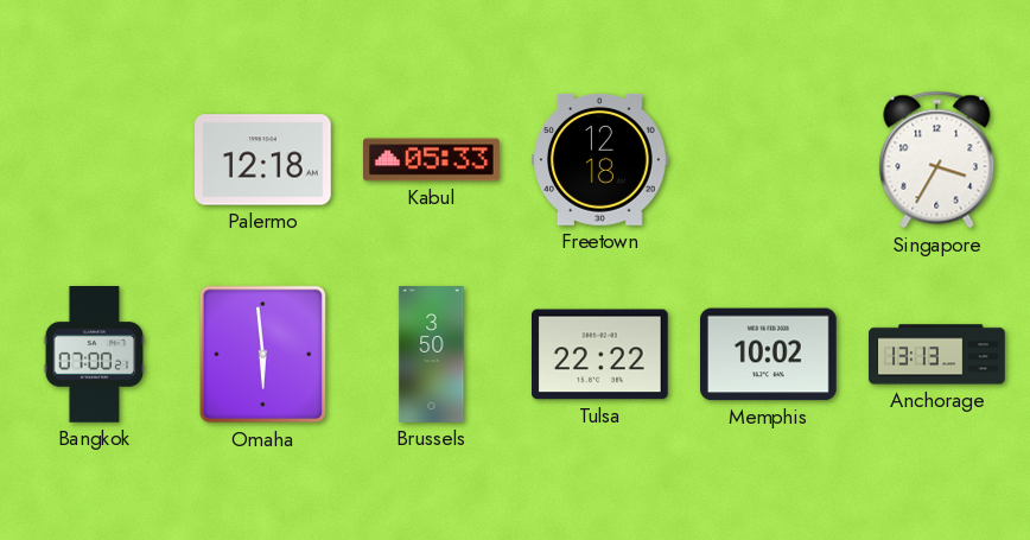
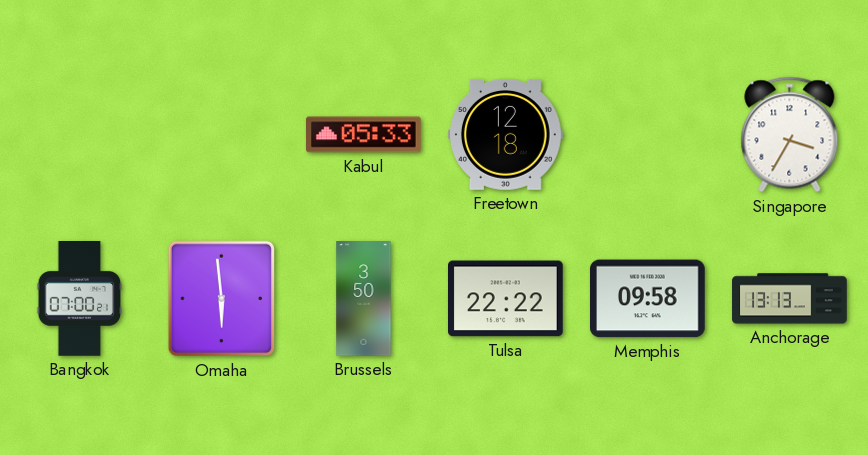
Palermo: 12:18 -> none (263, 160)
Memphis: 10:02 -> 09:58 (648, 299)
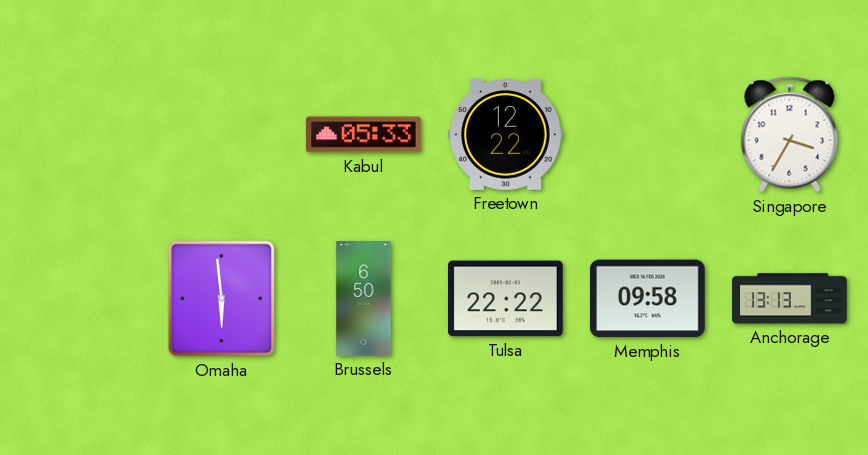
Freetown: 12:18 -> 12:22 (506, 135)
Bangkok: 07:00 -> none (80, 299)
Brussels: 3:50 -> 6:50 (364, 299)
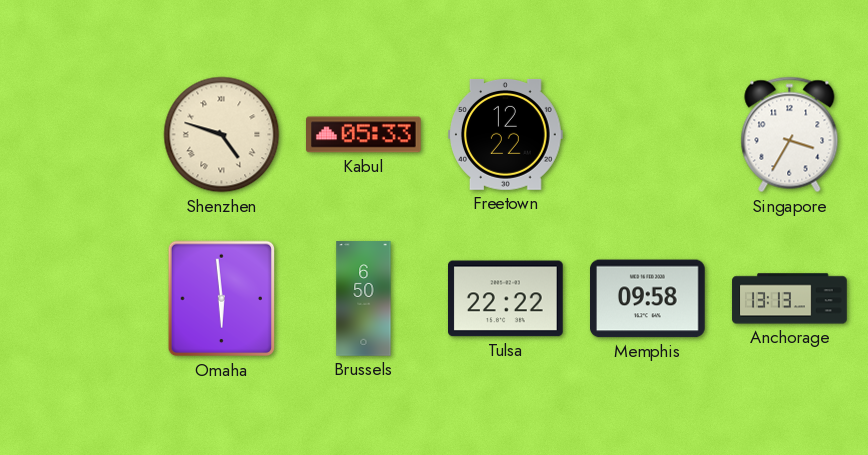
Shenzhen: none -> 4:48 (222, 135)
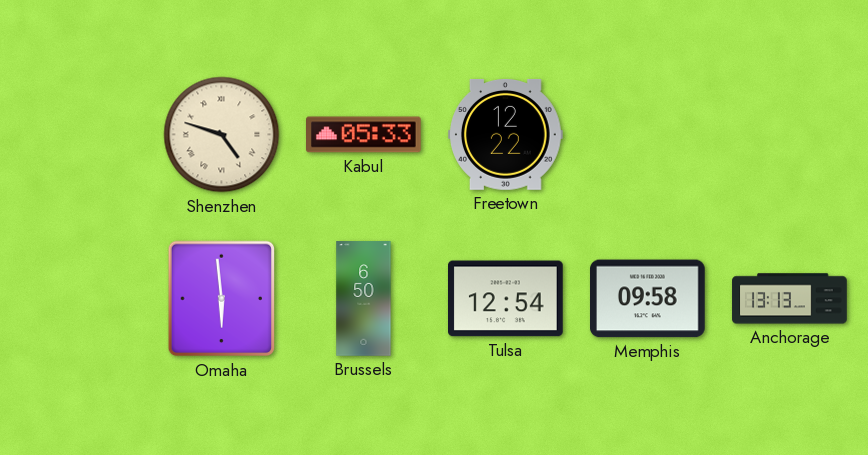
Singapore: 3:35 -> none (790, 135)
Tulsa: 22:22 -> 12:54 (506, 299)
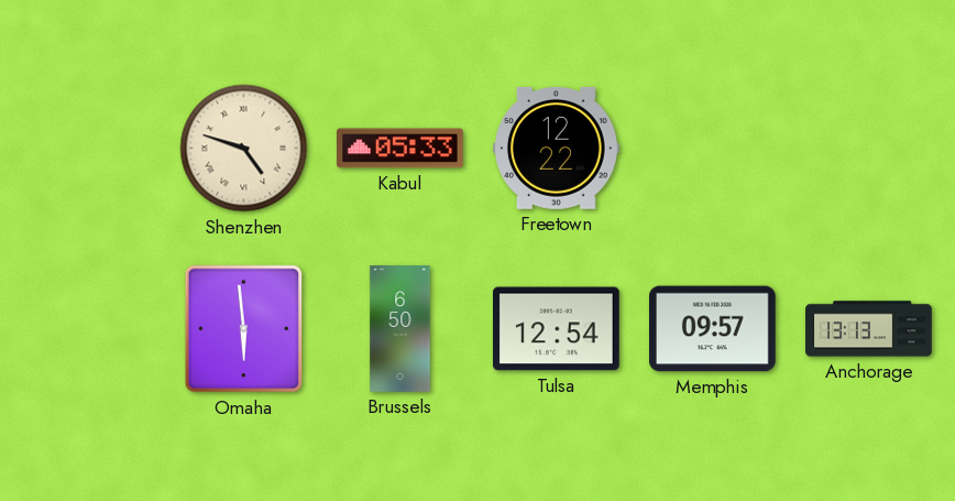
Memphis: 09:58 -> 09:57 (713, 329)
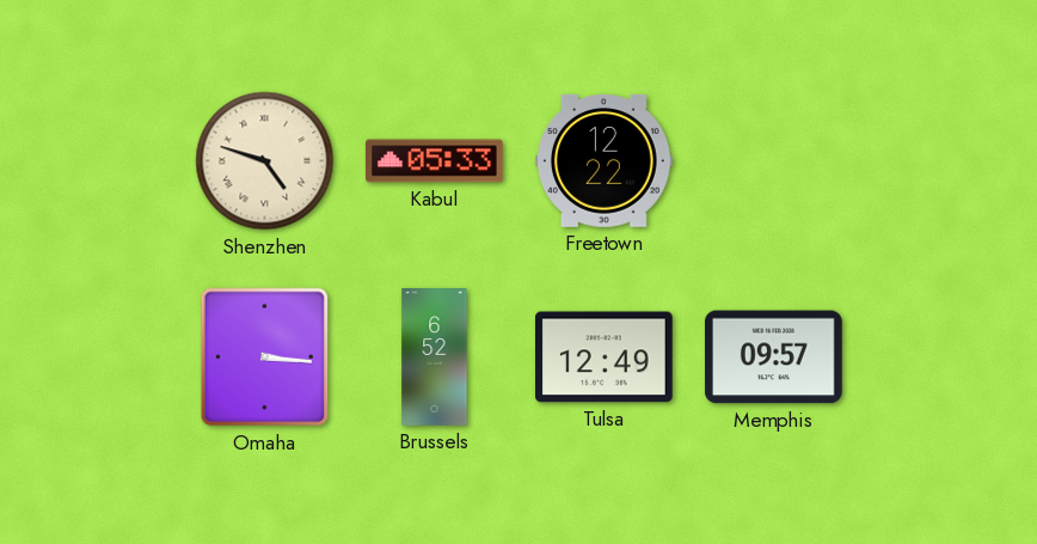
Omaha: 5:59 -> 3:16 (265, 357)
Brussels: 6:50 -> 6:52 (435, 357)
Tulsa: 12:54 -> 12:49 (605, 357)
Anchorage: 13:13 -> none (869, 329)
